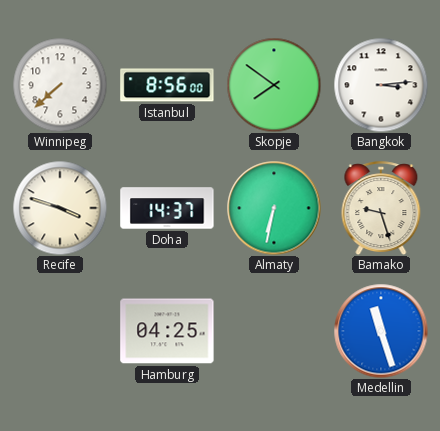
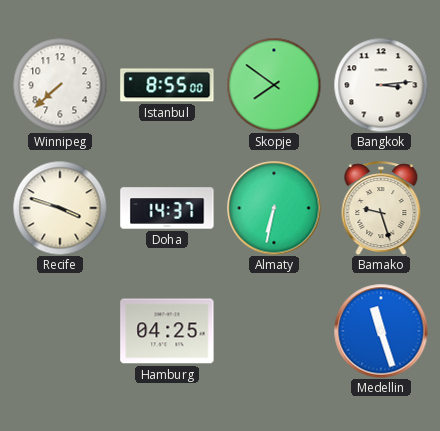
Istanbul: 8:56 -> 8:55 (167, 85)
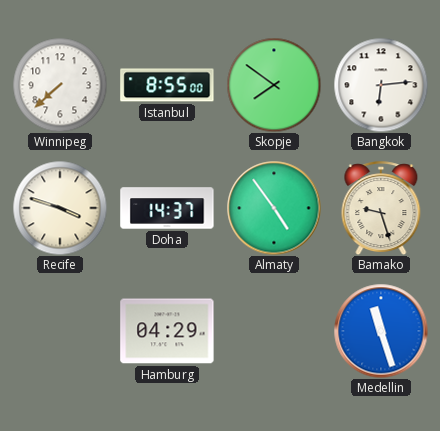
Bangkok: 3:14 -> 6:14 (381, 85)
Almaty: 6:32 -> 4:54 (274, 208)
Hamburg: 04:25 -> 04:29 (167, 331)
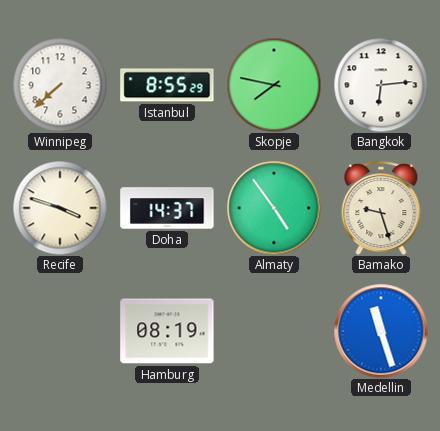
Istanbul: 8:55:00 -> 8:55:29 (167, 85)
Skopje: 7:51 -> 7:47 (274, 85)
Hamburg: 04:29 -> 08:19 (167, 331)
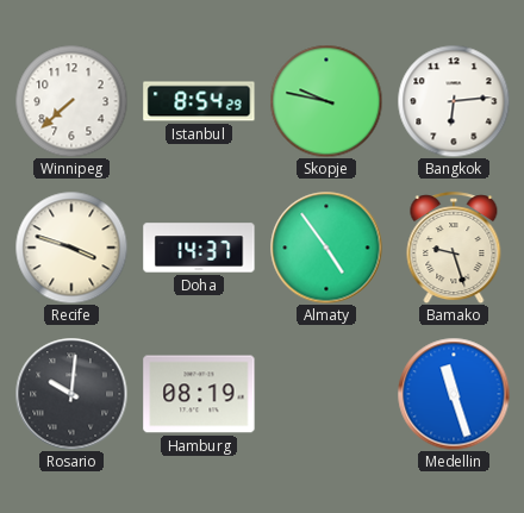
Istanbul: 8:55 -> 8:54 (199, 101)
Skopje: 7:47 -> 9:47 (326, 101)
Rosario: none -> 10:01 (71, 394)
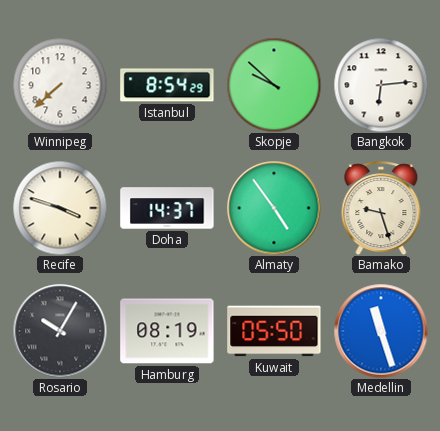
Skopje: 9:47 -> 9:52 (274, 85)
Rosario: 10:01 -> 10:05 (60, 331)
Kuwait: none -> 05:50 (274, 331)
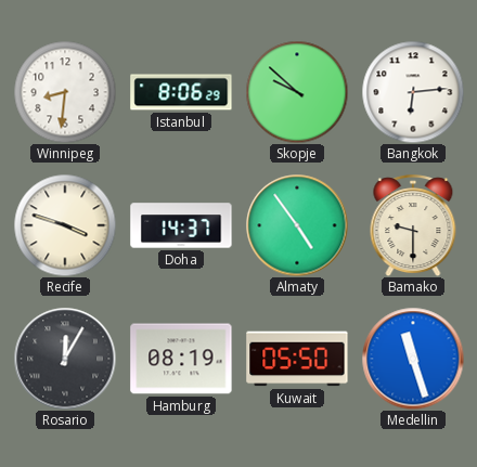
Winnipeg: 7:38 -> 8:31 (65, 92)
Istanbul: 8:54 -> 8:06 (181, 92)
Bamako: 9:27 -> 9:30 (413, 225)
Rosario: 10:05 -> 12:05 (65, 359)
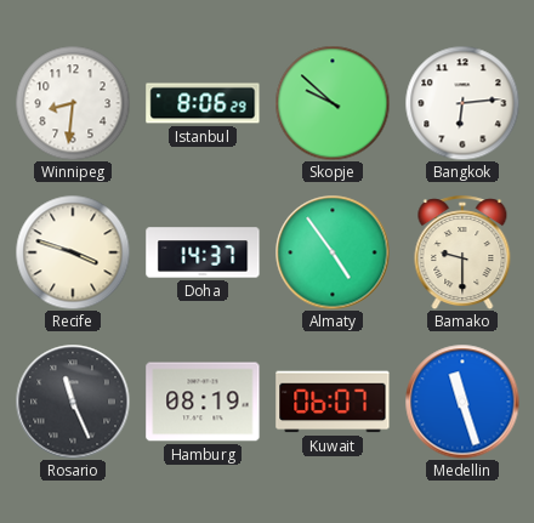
Rosario: 12:05 -> 11:26 (73, 402)
Kuwait: 05:50 -> 06:07 (333, 402)
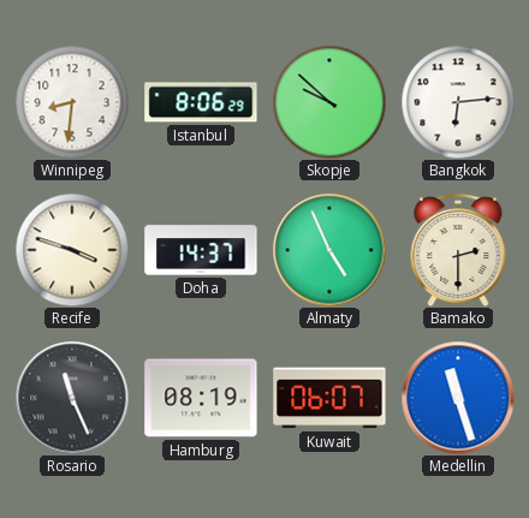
Almaty: 4:54 -> 4:56 (329, 250)
Bamako: 9:30 -> 2:30 (458, 250)
